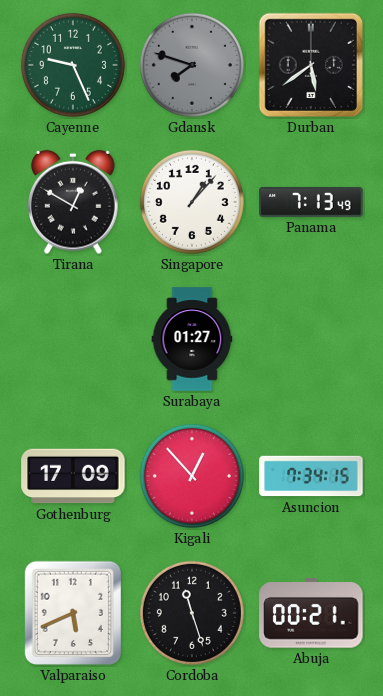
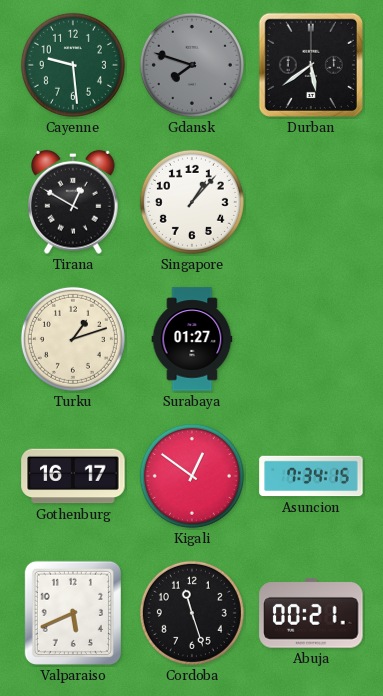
Cayenne: 9:26 -> 9:29 (73, 65)
Panama: 7:13 -> none (311, 202)
Turku: none -> 1:12 (73, 339)
Gothenburg: 17:09 -> 16:17 (73, 476)
Kigali: 12:53 -> 12:51 (192, 476)
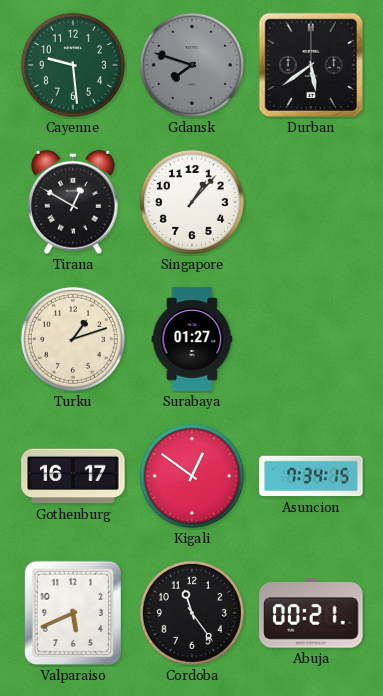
Cordoba: 11:27 -> 11:24 (192, 613)
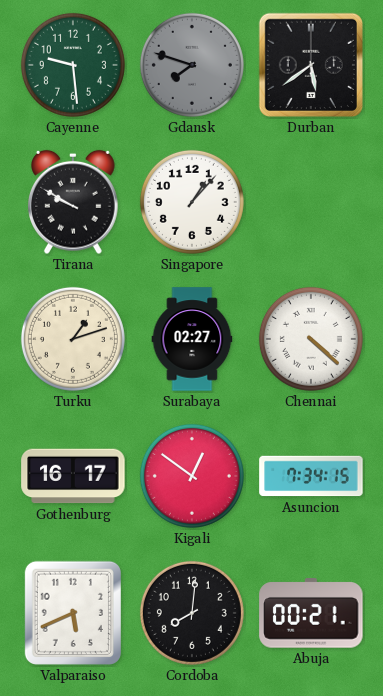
Tirana: 12:50 -> 9:50 (74, 202)
Surabaya: 01:27 -> 02:27 (192, 339)
Chennai: none -> 4:22 (311, 339)
Cordoba: 11:24 -> 8:01 (192, 613)
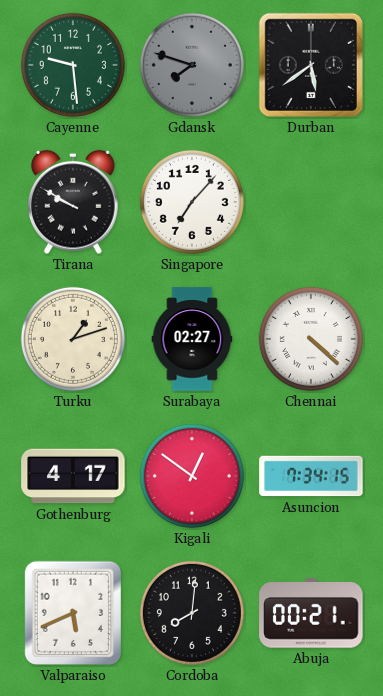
Singapore: 1:07 -> 7:07 (192, 202)
Gothenburg: 16:17 -> 4:17 (73, 476)
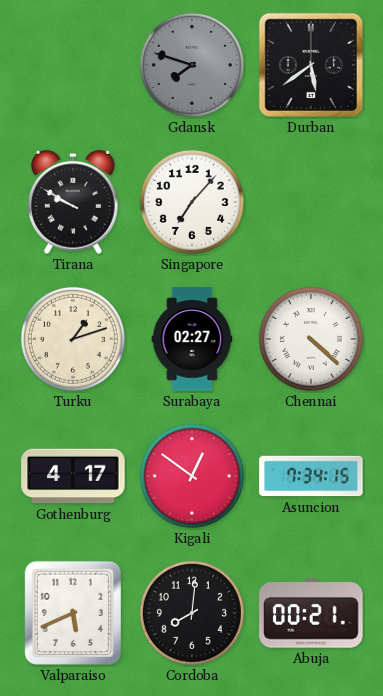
Cayenne: 9:29 -> none (73, 65)
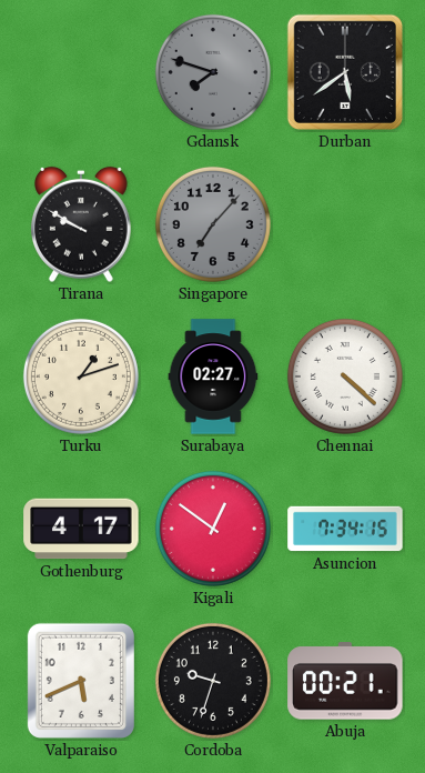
Singapore dial: white -> grey (213, 224)
Cordoba: 8:01 -> 9:33 (213, 681)
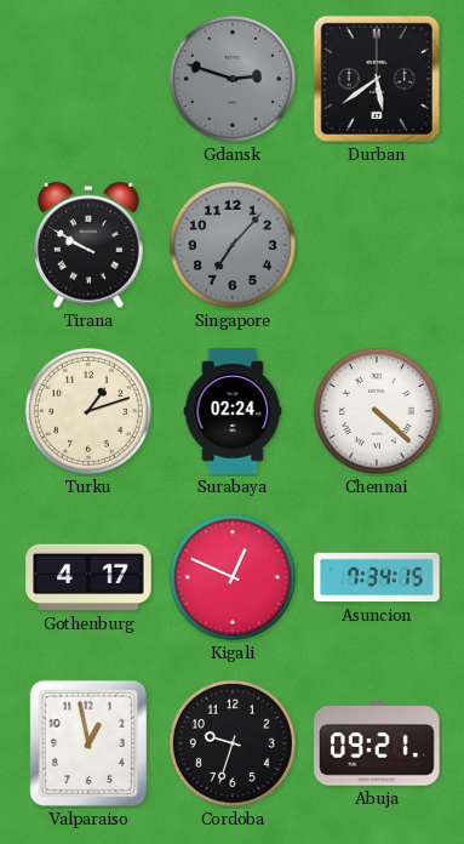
Gdansk: 7:48 -> 2:48 (233, 79)
Surabaya: 02:27 -> 02:24 (233, 411)
Kigali: 12:51 -> 12:49 (233, 577)
Valparaiso: 5:41 -> 12:58 (88, 743)
Abuja: 00:21 -> 09:21 (377, 743)
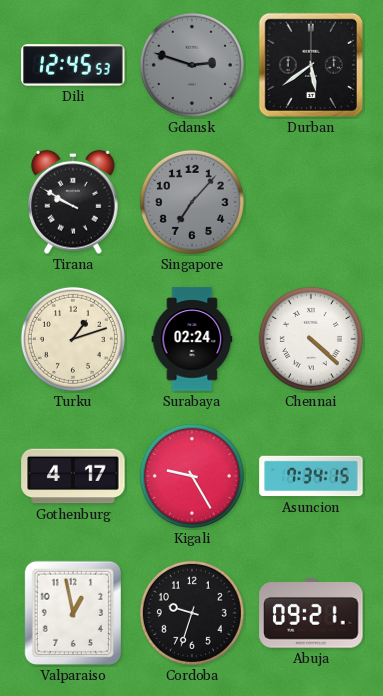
Dili: none -> 12:45 (73, 65)
Kigali: 12:49 -> 9:25 (192, 476)
